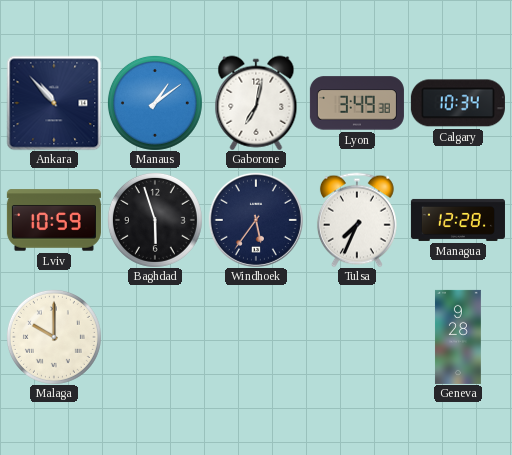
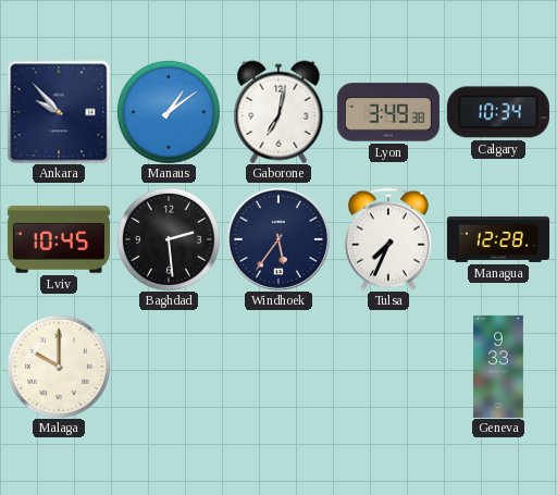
Ankara: 10:53 -> 9:53 (59, 112)
Lviv: 10:59 -> 10:45 (59, 239)
Baghdad: 5:57 -> 2:29 (169, 239)
Geneva: 9:28 -> 9:33 (498, 367)
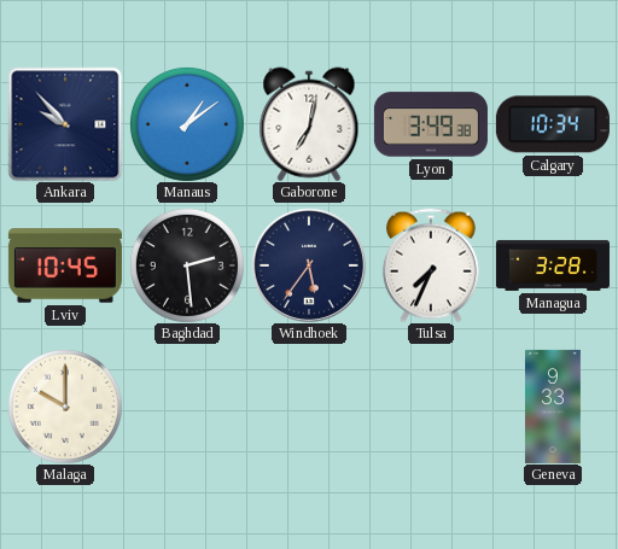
Managua: 12:28 -> 3:28 (553, 265)
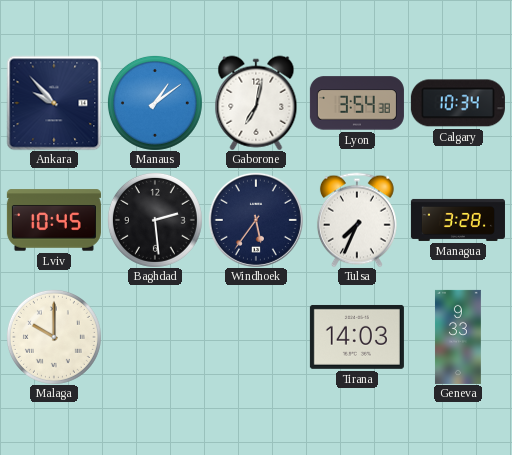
Lyon: 3:49 -> 3:54 (357, 103)
Tirana: none -> 14:03 (357, 337)
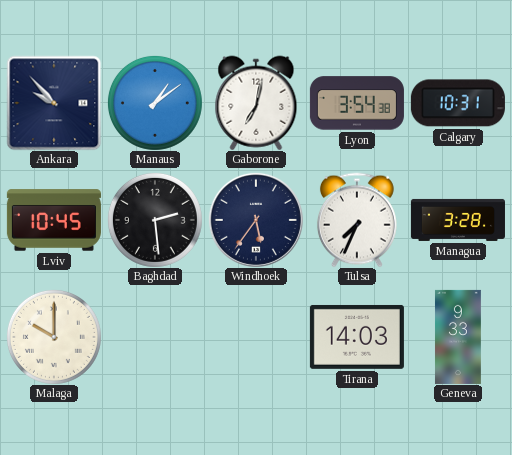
Calgary: 10:34 -> 10:31 (458, 103)
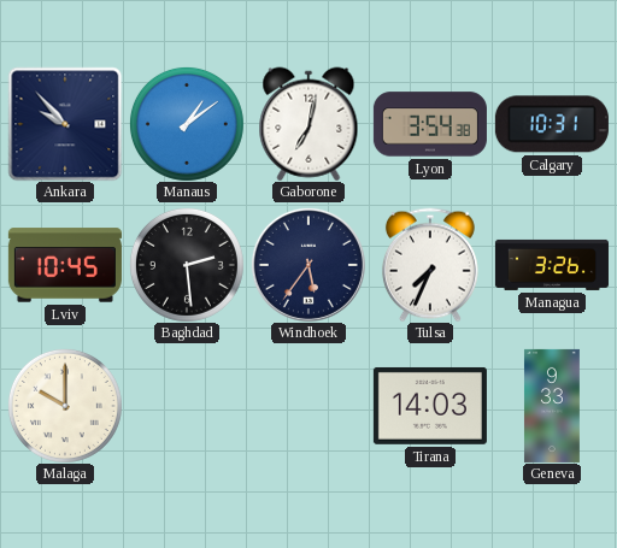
Managua: 3:28 -> 3:26 (552, 265)
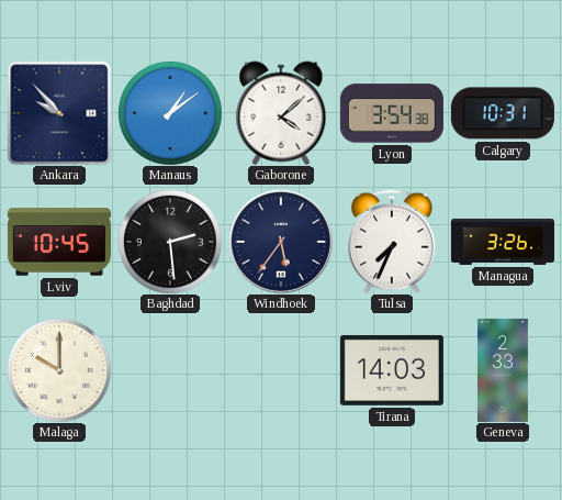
Gaborone: 7:02 -> 4:08 (281, 113)
Geneva: 9:33 -> 2:33 (503, 370)
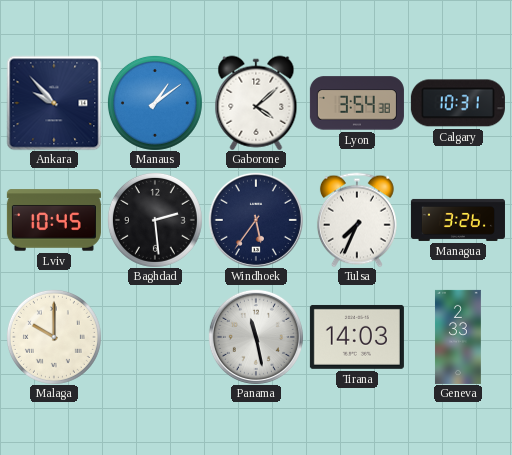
Panama: none -> 11:28 (256, 337)
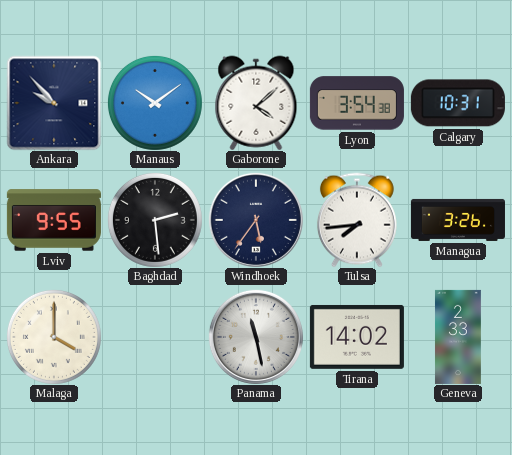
Manaus: 1:09 -> 10:09 (155, 103)
Lviv: 10:45 -> 9:55 (54, 220)
Tulsa: 7:34 -> 7:44 (357, 220)
Malaga: 10:00 -> 4:00 (54, 337)
Tirana: 14:03 -> 14:02 (357, 337)
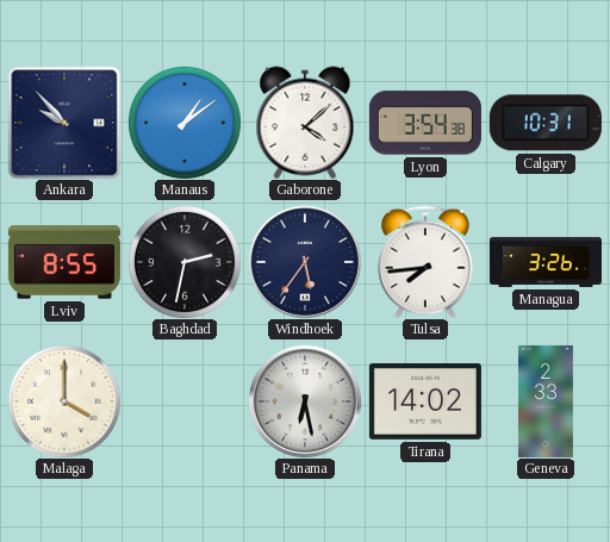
Manaus: 10:09 -> 1:09 (185, 123)
Lviv: 9:55 -> 8:55 (64, 262)
Baghdad: 2:29 -> 2:32 (185, 262)
Panama: 11:28 -> 6:28 (305, 401)
